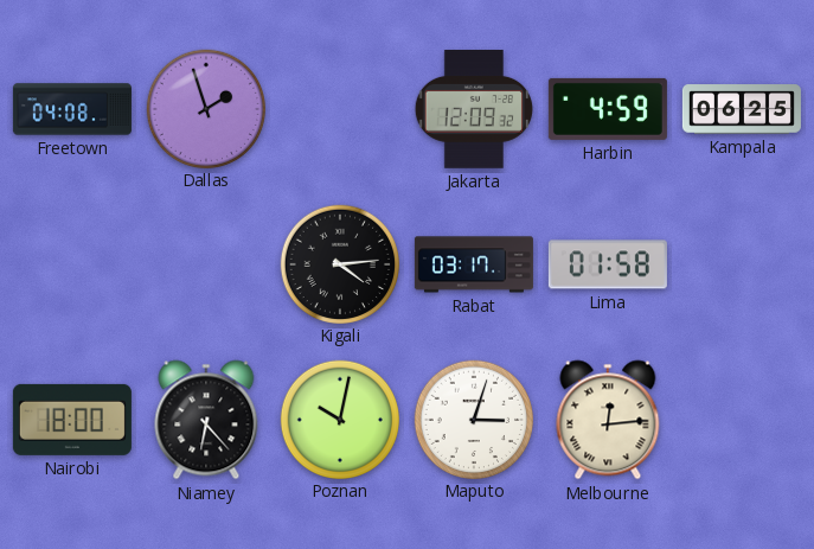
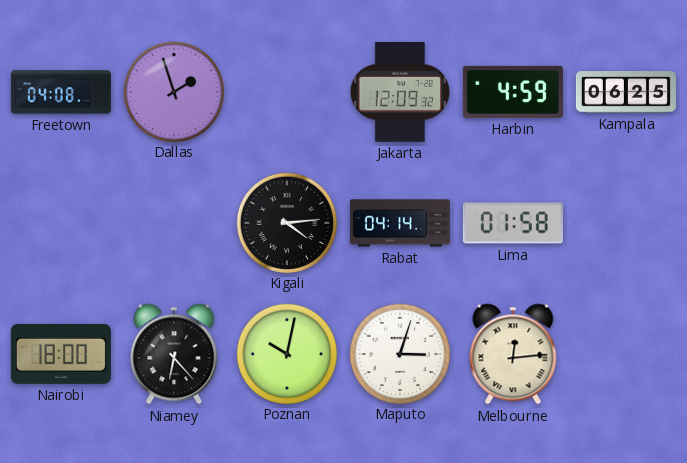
Rabat: 03:17 -> 04:14 (400, 223)
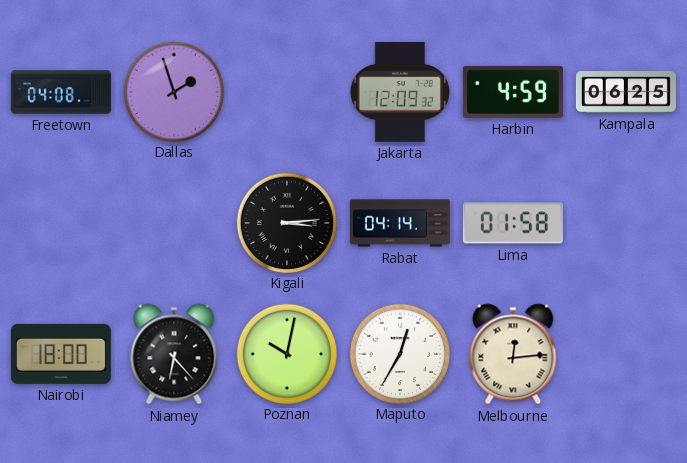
Kigali: 4:14 -> 3:14 (286, 222)
Maputo: 3:03 -> 12:35 (399, 353)
